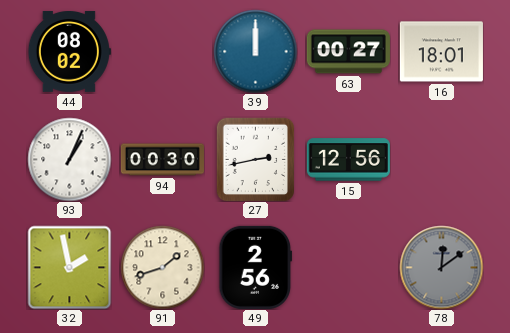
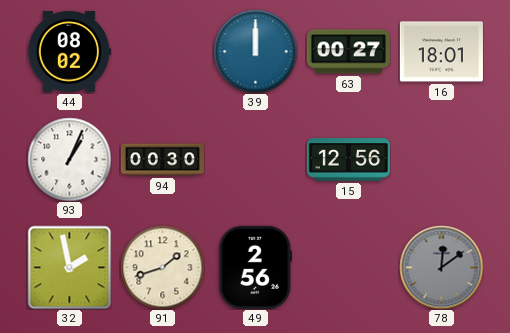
27: 2:43 -> none (256, 159)
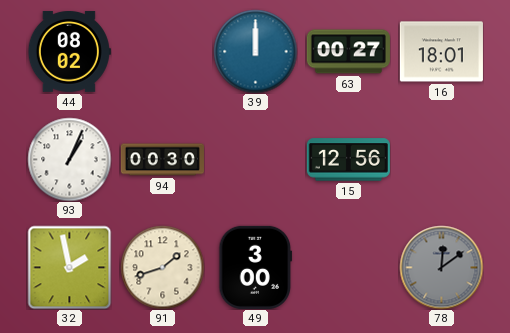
49: 2:56 -> 3:00 (256, 267)
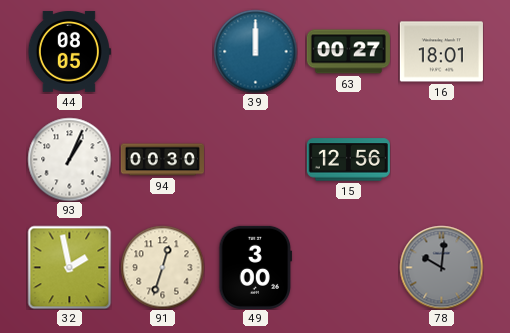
44: 08:02 -> 08:05 (69, 52)
91: 1:42 -> 12:33 (162, 267)
78: 12:09 -> 10:01 (441, 267)
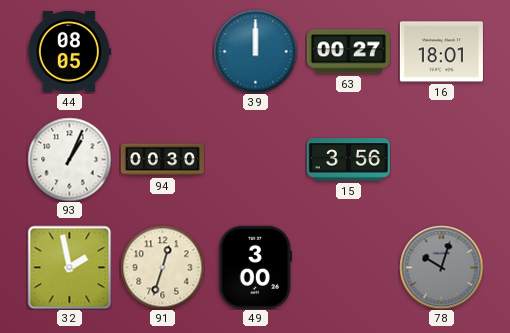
15: 12:56 -> 3:56 (348, 160)
78: 10:01 -> 10:03 (441, 267)
